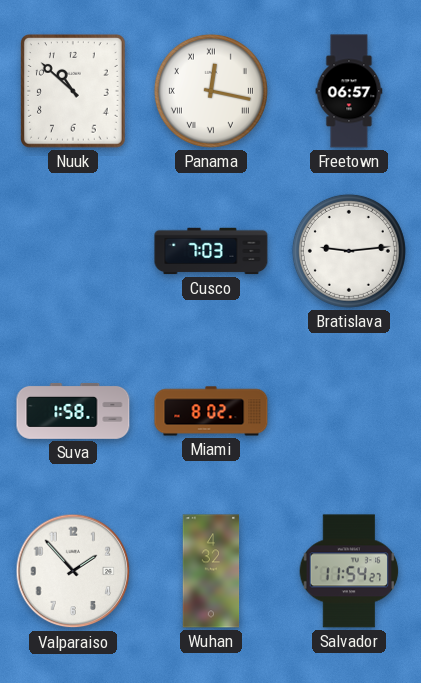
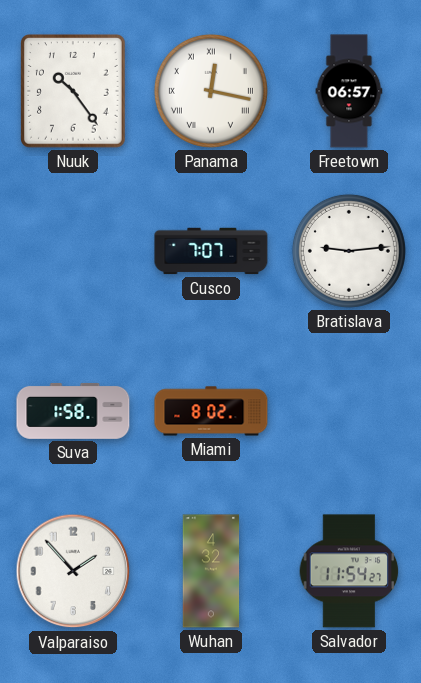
Nuuk: 10:52 -> 10:24 (74, 92)
Cusco: 7:03 -> 7:07 (211, 251)
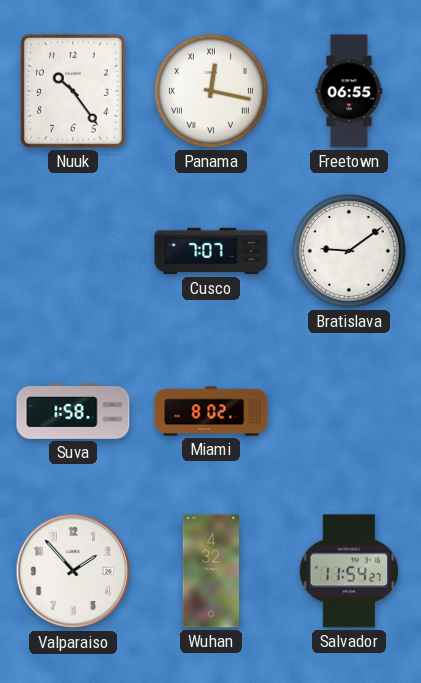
Freetown: 06:57 -> 06:55 (349, 91)
Bratislava: 9:14 -> 9:09 (349, 251)
